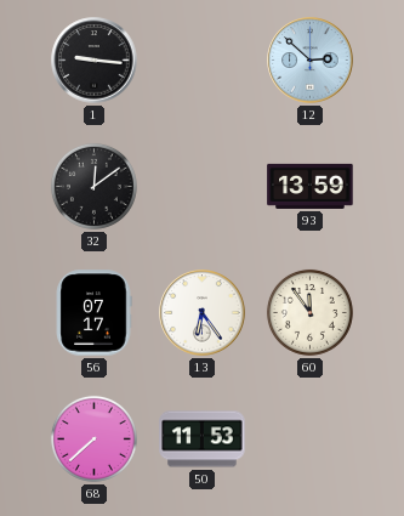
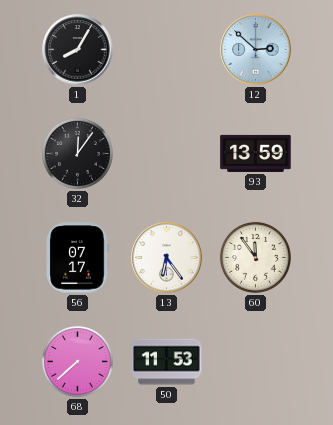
1: 9:16 -> 8:05 (78, 50)
32: 12:09 -> 12:06 (77, 153)
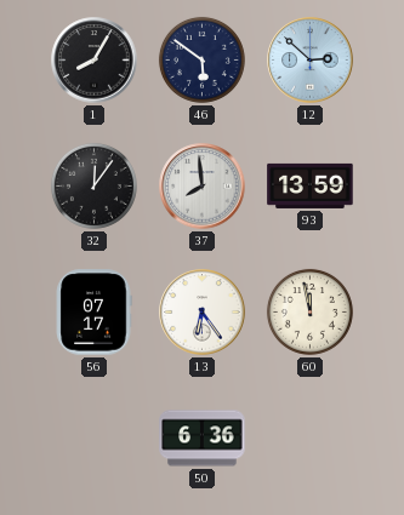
46: none -> 5:51 (201, 59)
37: none -> 7:59 (203, 187)
60: 11:54 -> 11:58 (309, 311)
68: 7:38 -> none (77, 361)
50: 11:53 -> 6:36 (203, 439)
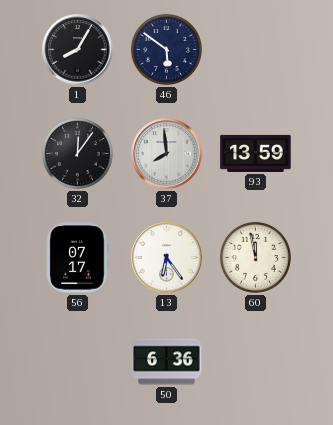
12: 2:52 -> none (311, 61)
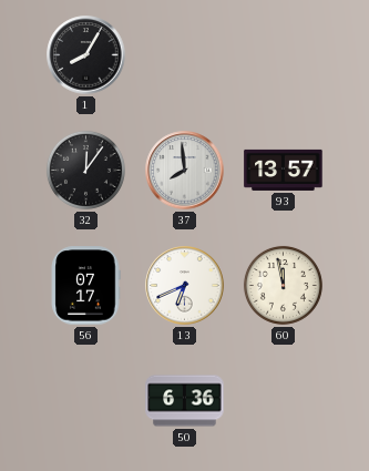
46: 5:51 -> none (166, 49)
93: 13:59 -> 13:57 (284, 170)
13: 6:24 -> 6:41 (185, 286)
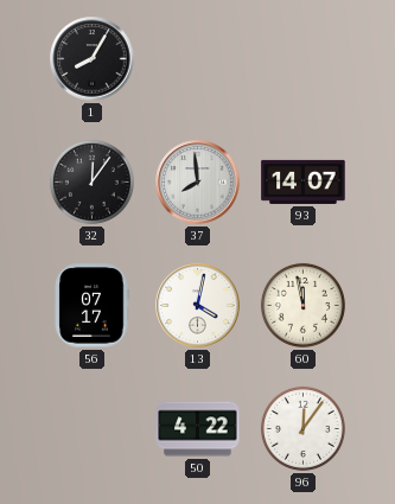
93: 13:57 -> 14:07 (304, 181)
13: 6:41 -> 4:02 (198, 306)
50: 6:36 -> 4:22 (198, 429)
96: none -> 12:06 (302, 428)
